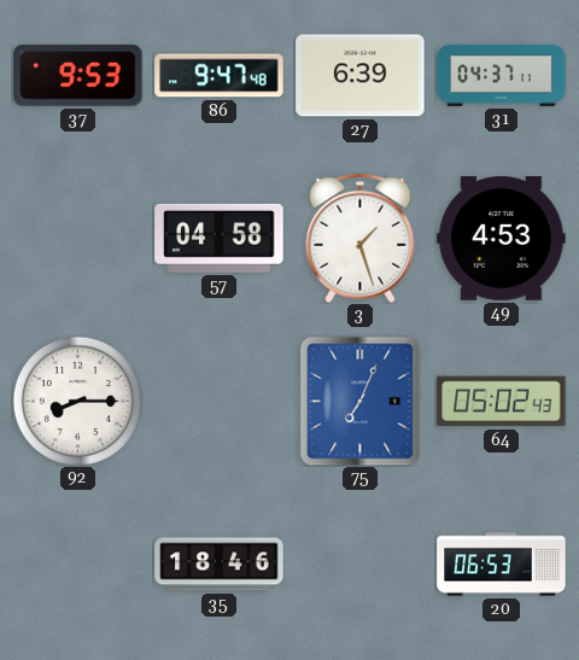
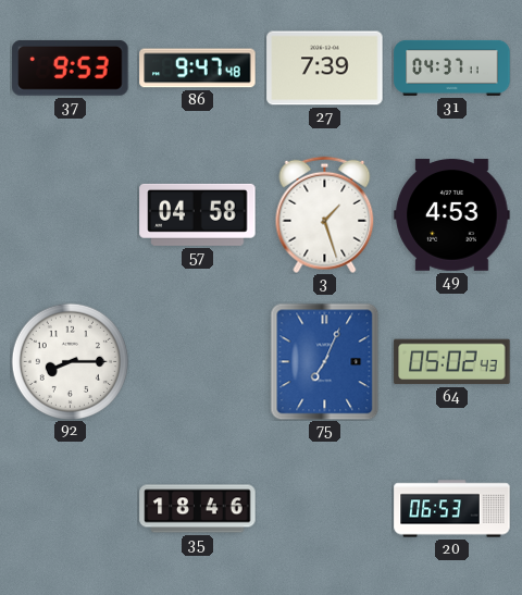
27: 6:39 -> 7:39 (325, 69)
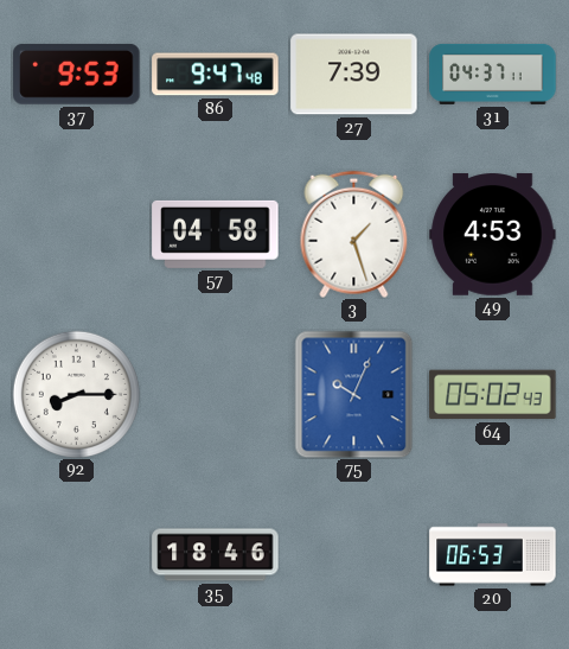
75: 7:04 -> 10:04 (354, 394)
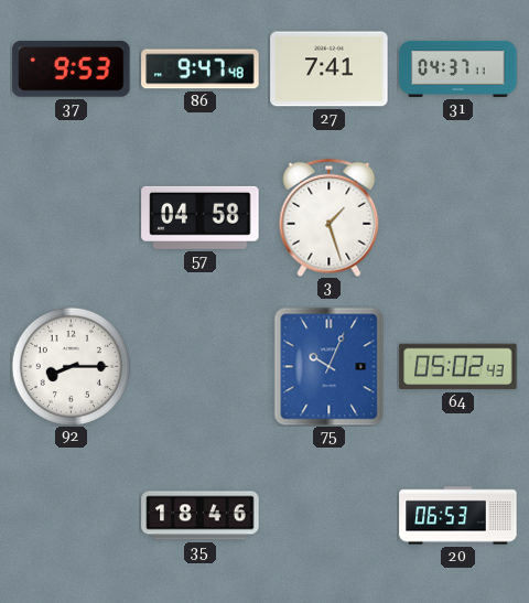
27: 7:39 -> 7:41 (330, 69)
49: 4:53 -> none (493, 235)
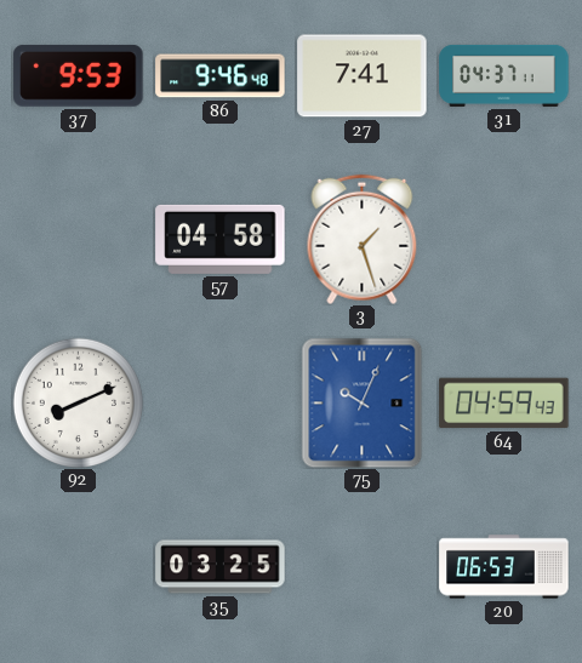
86: 9:47 -> 9:46 (221, 76)
92: 8:15 -> 8:11 (78, 402)
64: 05:02 -> 04:59 (504, 404)
35: 18:46 -> 03:25 (221, 567)
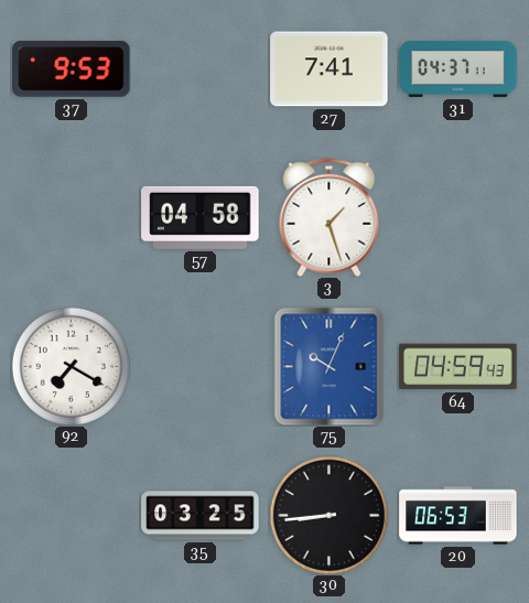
86: 9:46 -> none (221, 76)
92: 8:11 -> 7:20 (71, 366)
30: none -> 8:44 (328, 515)
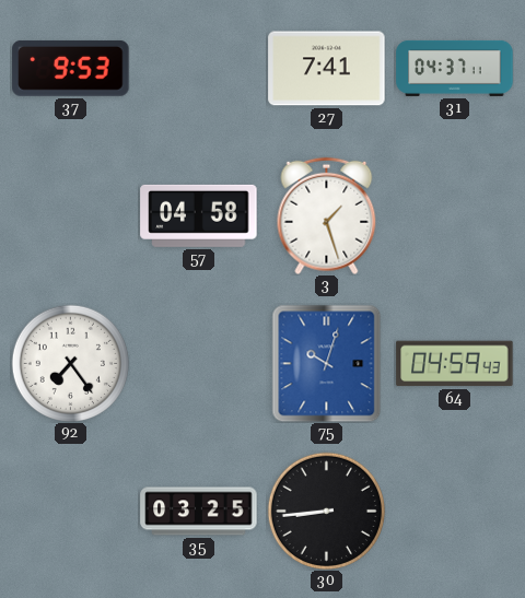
92: 7:20 -> 7:24 (70, 363)
75: 10:04 -> 10:03 (327, 363)
20: 06:53 -> none (458, 516)
